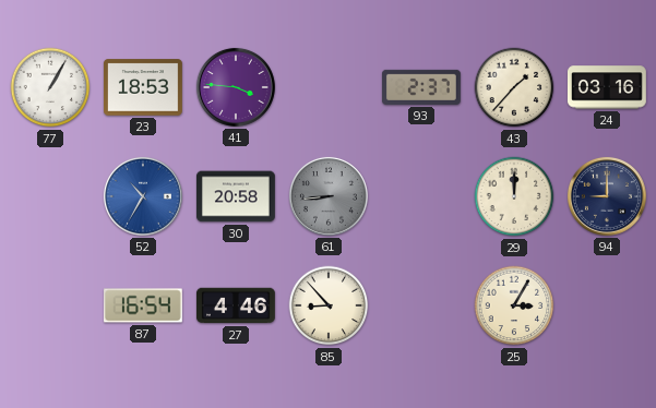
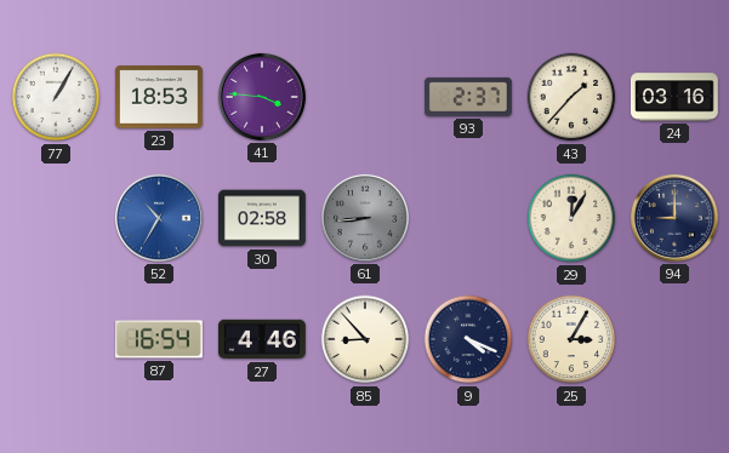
30: 20:58 -> 02:58 (262, 218)
29: 12:00 -> 12:05 (571, 218)
9: none -> 4:19 (468, 339)
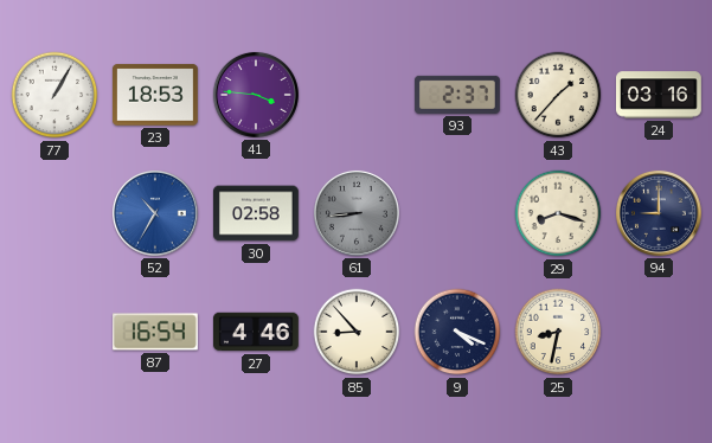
29: 12:05 -> 8:18 (558, 213)
25: 3:05 -> 8:32 (558, 332)
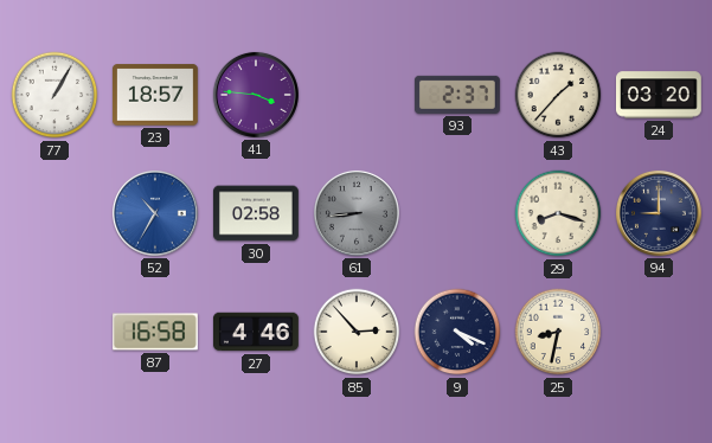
23: 18:53 -> 18:57 (155, 95)
24: 03:16 -> 03:20 (659, 95)
87: 16:54 -> 16:58 (155, 332)
85: 8:53 -> 2:53 (357, 332)
